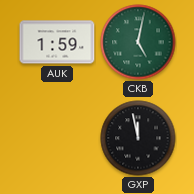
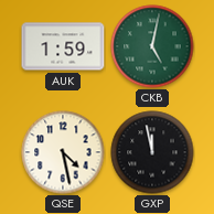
QSE: none -> 4:28 (63, 152)
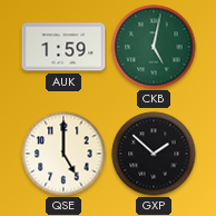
QSE: 4:28 -> 5:00 (63, 154)
GXP: 11:58 -> 1:52 (154, 154)
